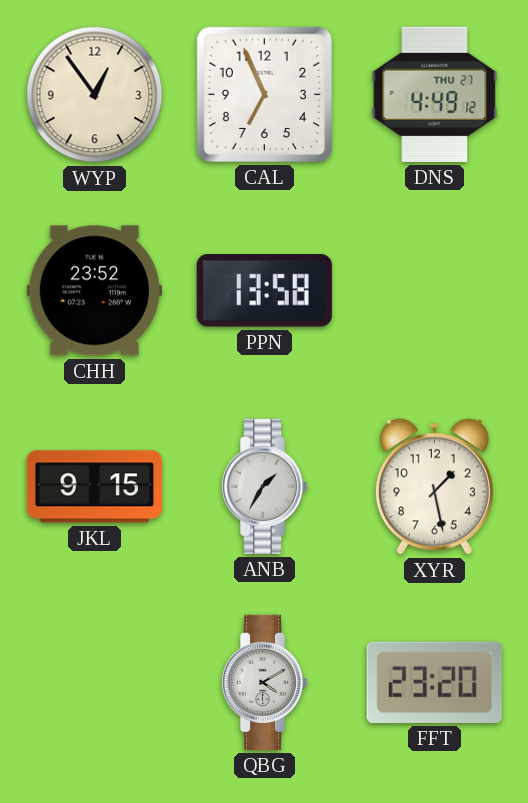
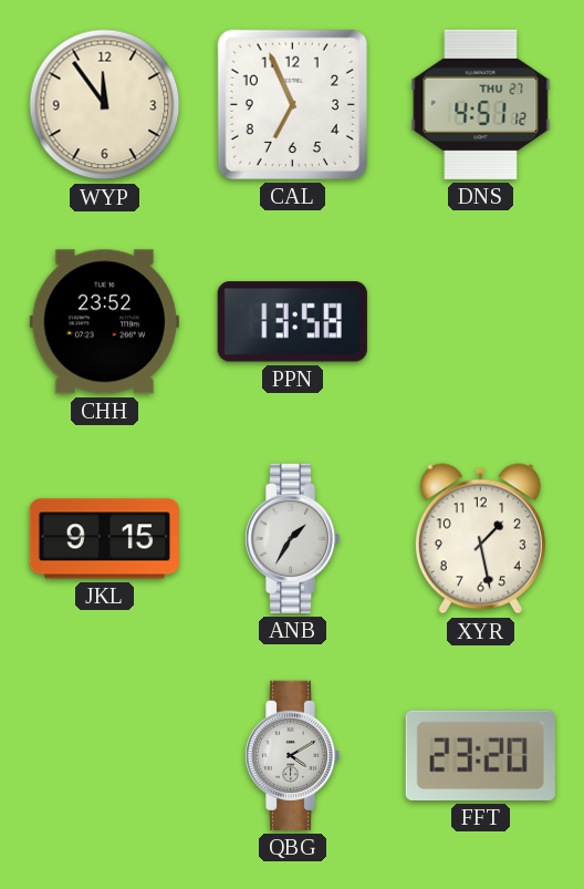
WYP: 12:54 -> 11:54 (105, 105)
DNS: 4:49 -> 4:51 (481, 104)
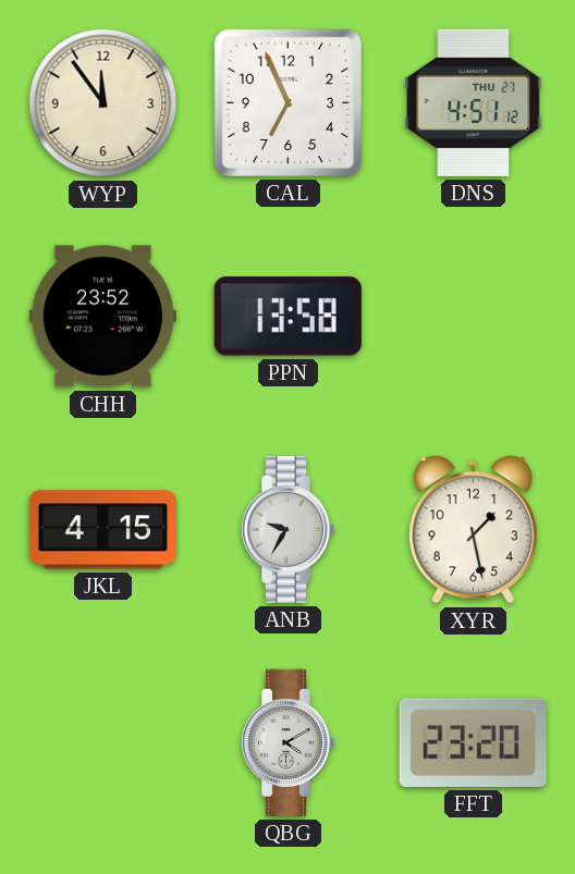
JKL: 9:15 -> 4:15 (102, 530)
ANB: 1:35 -> 9:35 (287, 529)
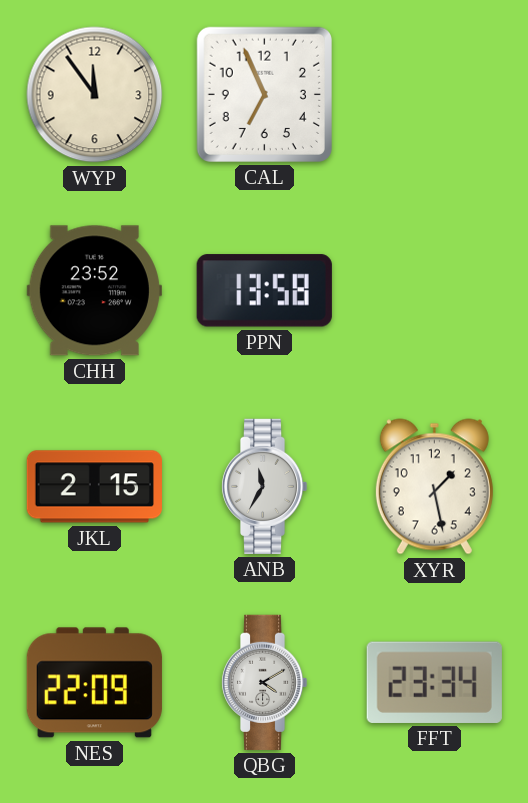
DNS: 4:51 -> none (474, 102)
JKL: 4:15 -> 2:15 (94, 487)
ANB: 9:35 -> 11:35 (264, 486)
NES: none -> 22:09 (94, 683)
FFT: 23:20 -> 23:34 (434, 682)
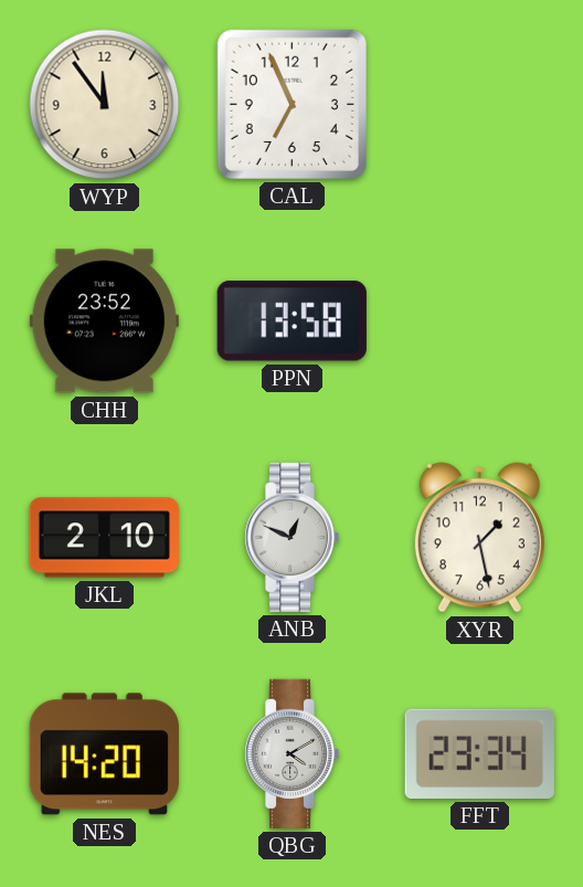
JKL: 2:15 -> 2:10 (104, 538)
ANB: 11:35 -> 12:49 (291, 537)
NES: 22:09 -> 14:20 (104, 754)
